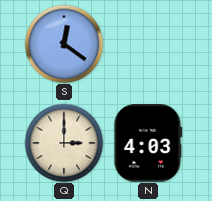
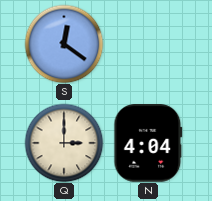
N: 4:03 -> 4:04 (148, 143)
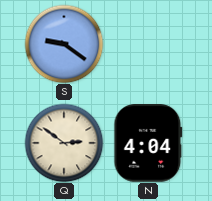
S: 12:21 -> 9:21 (64, 44)
Q: 3:00 -> 2:51 (64, 143)
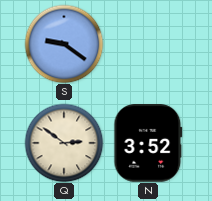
N: 4:04 -> 3:52 (148, 143)
